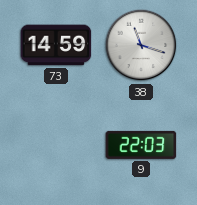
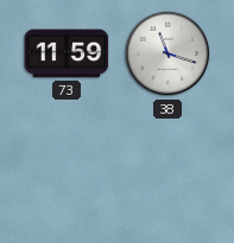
73: 14:59 -> 11:59 (67, 53)
9: 22:03 -> none (141, 145)
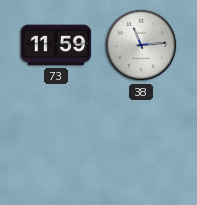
38: 11:18 -> 11:14 (141, 45)
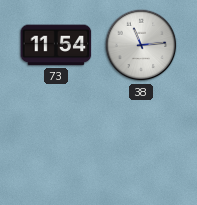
73: 11:59 -> 11:54 (56, 45)
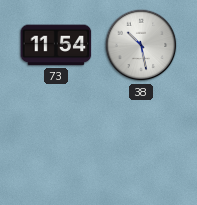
38: 11:14 -> 10:28 (141, 45)
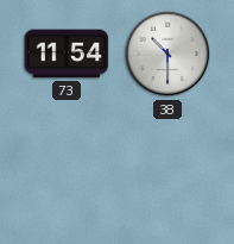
38: 10:28 -> 10:30 (167, 54)
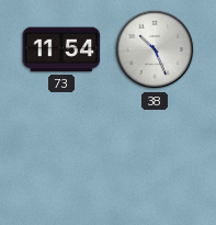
38: 10:30 -> 10:26 (155, 49)
